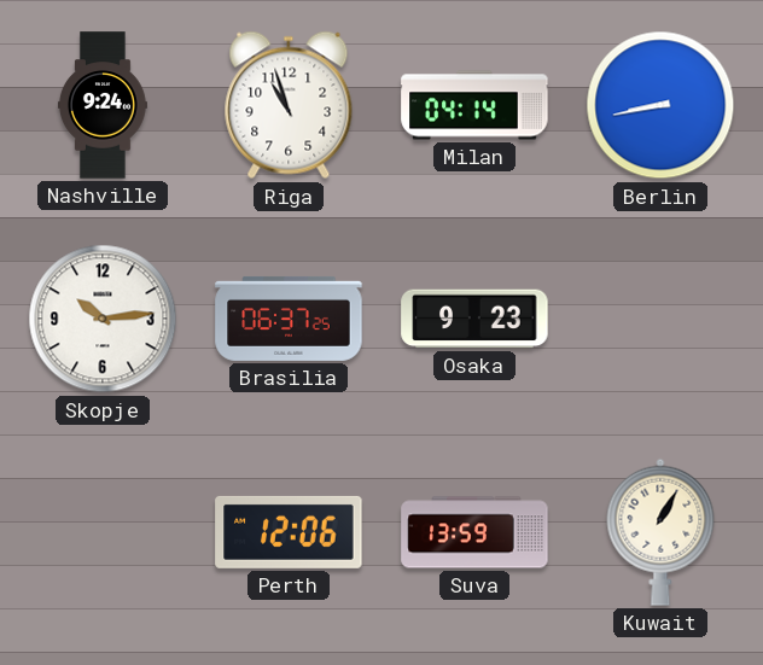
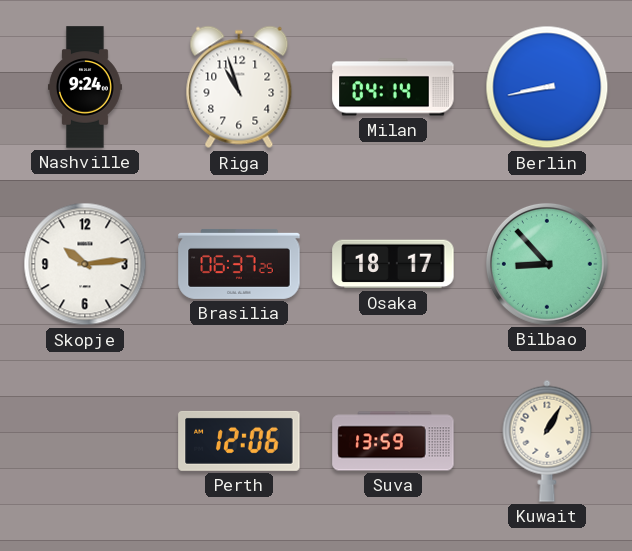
Osaka: 9:23 -> 18:17 (393, 264)
Bilbao: none -> 8:53 (547, 264)
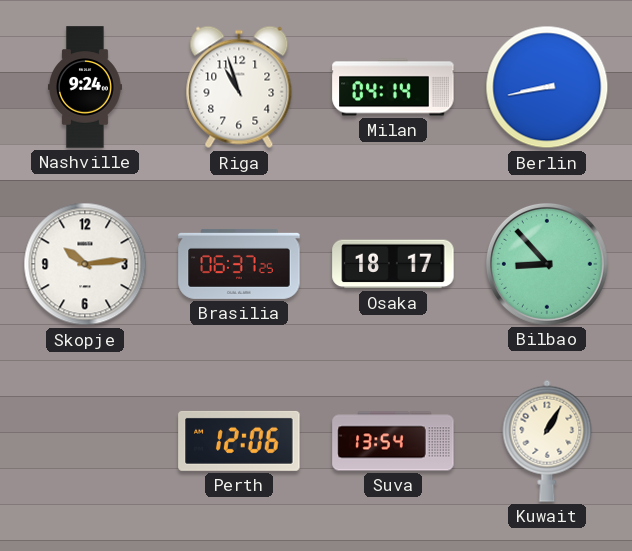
Suva: 13:59 -> 13:54 (393, 441)
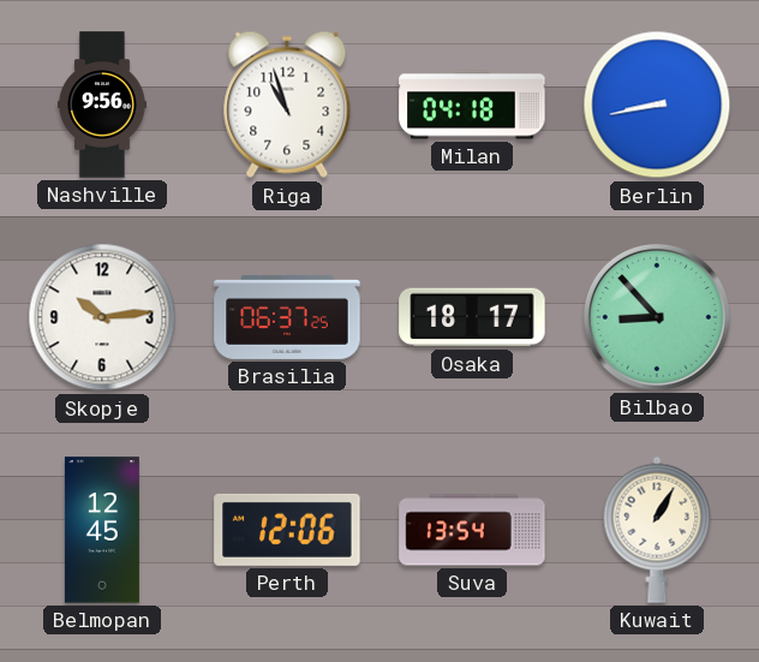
Nashville: 9:24 -> 9:56 (102, 105)
Milan: 04:14 -> 04:18 (472, 105)
Belmopan: none -> 12:45 (102, 530)
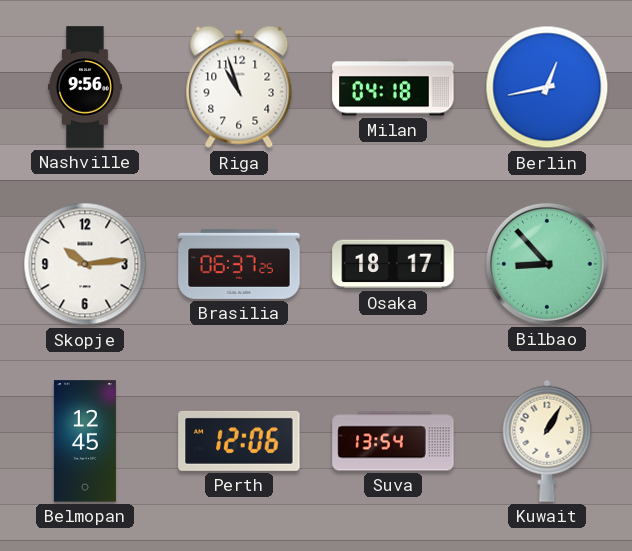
Berlin: 8:43 -> 12:43 (547, 87)
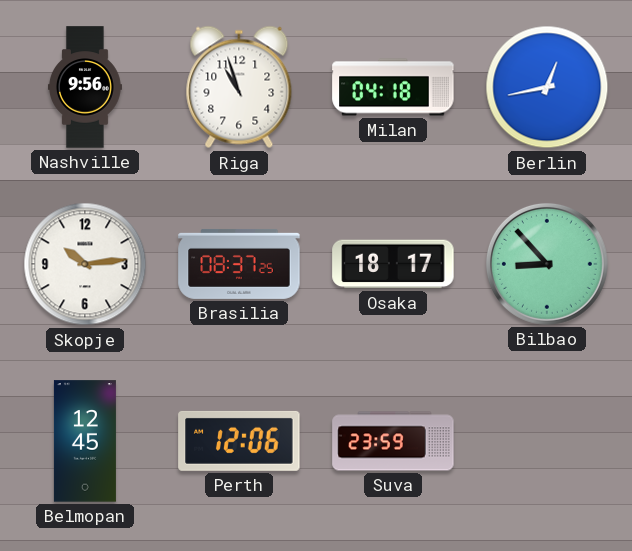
Brasilia: 06:37 -> 08:37 (239, 264)
Suva: 13:54 -> 23:59 (393, 441)
Kuwait: 1:05 -> none (547, 441)
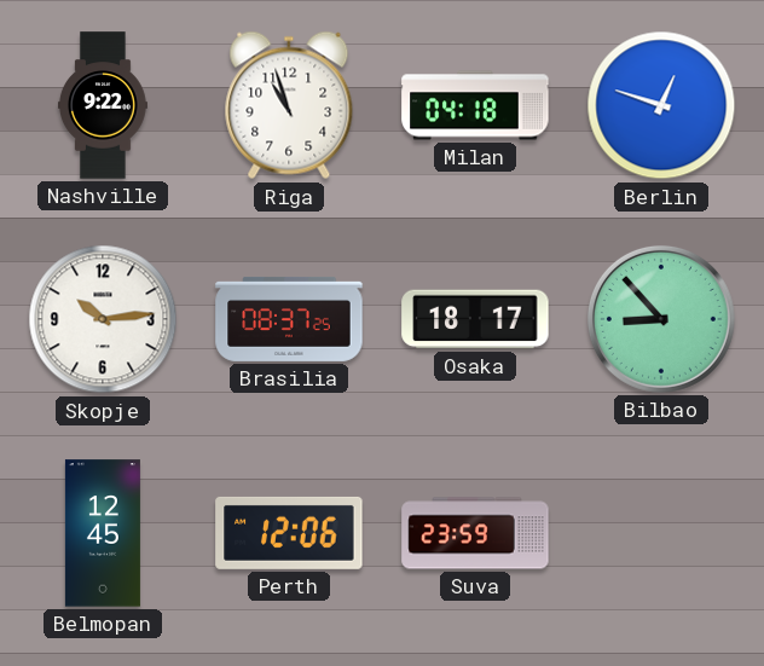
Nashville: 9:56 -> 9:22 (103, 105)
Berlin: 12:43 -> 12:48 (661, 105)
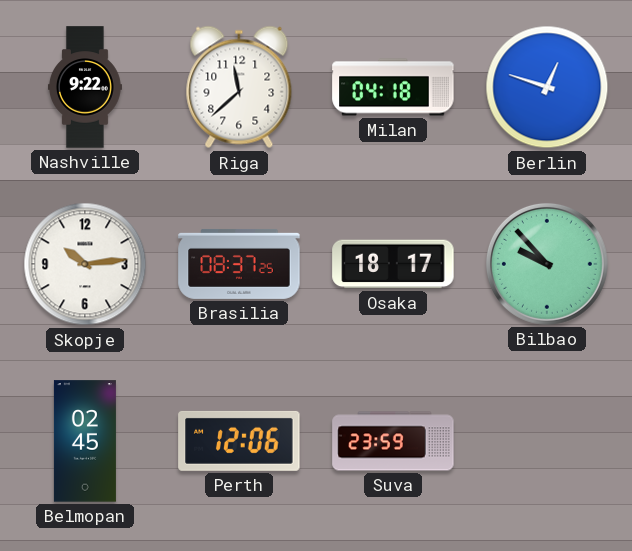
Riga: 10:57 -> 11:38 (239, 87)
Bilbao: 8:53 -> 9:53 (547, 264)
Belmopan: 12:45 -> 02:45 (85, 441)
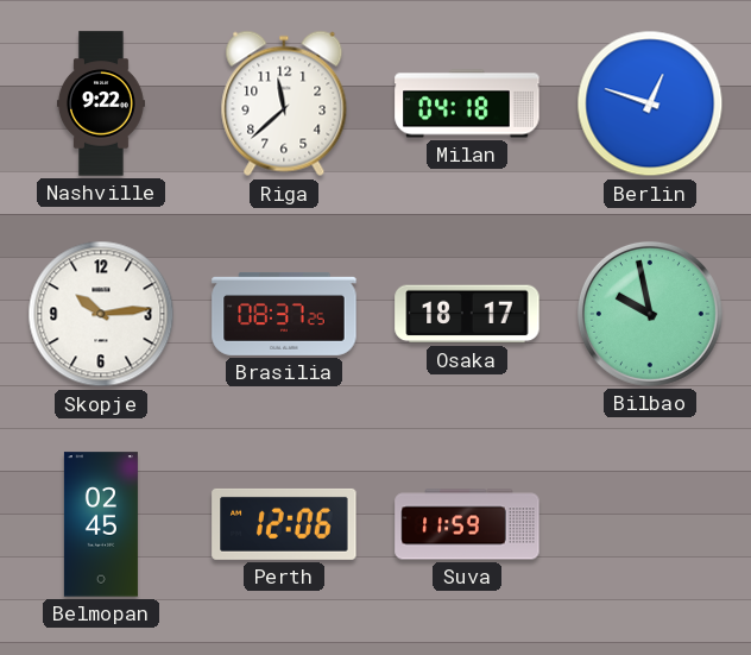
Bilbao: 9:53 -> 9:58 (650, 314)
Suva: 23:59 -> 11:59 (467, 524)
